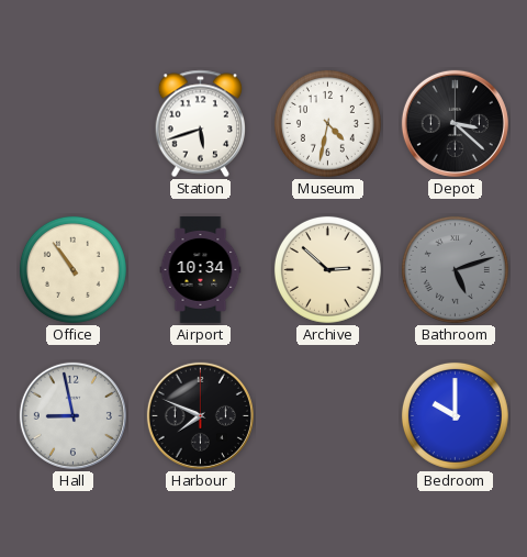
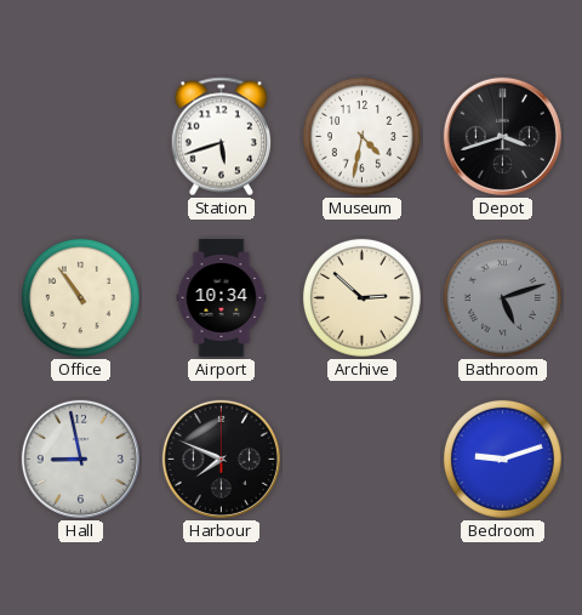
Depot: 3:22 -> 3:42 (502, 136)
Bedroom: 10:00 -> 9:12 (502, 459)
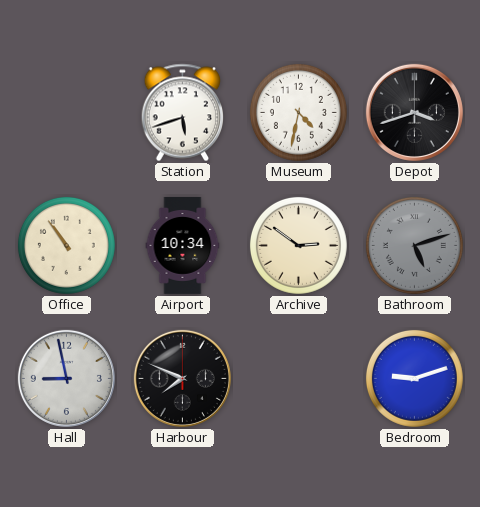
Archive: 2:52 -> 2:51 (298, 245)
